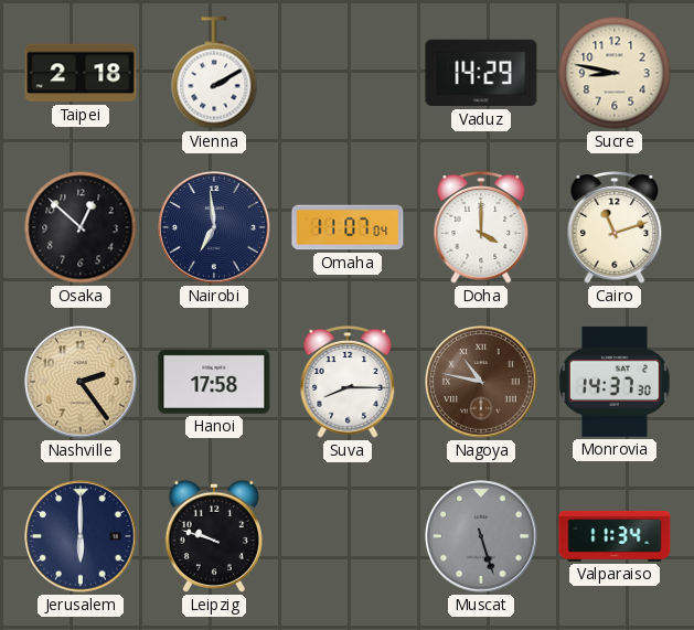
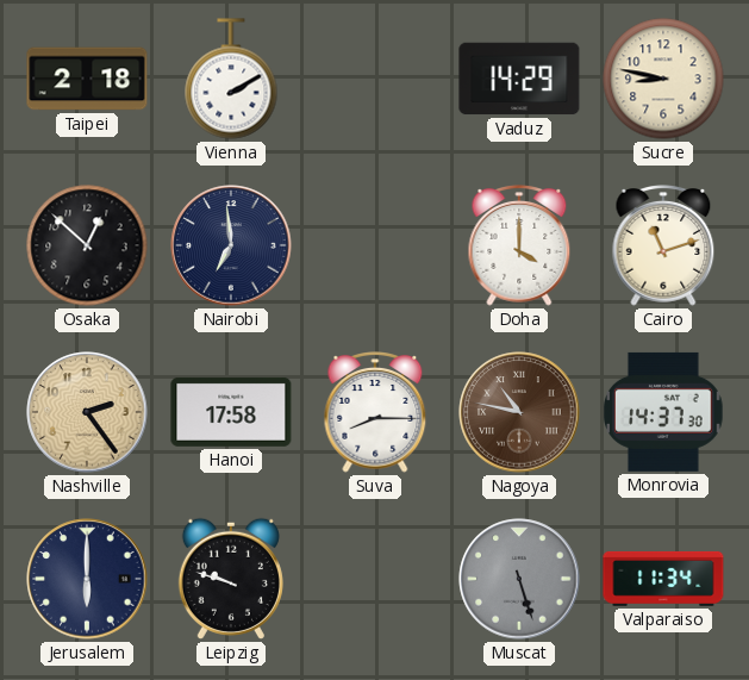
Omaha: 11:07 -> none (348, 227)
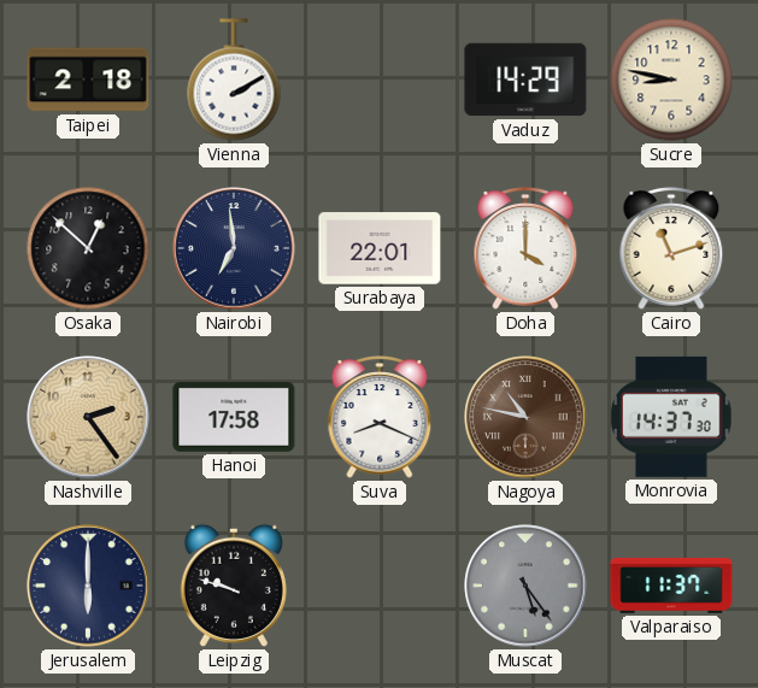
Surabaya: none -> 22:01 (380, 248)
Suva: 8:15 -> 8:19 (380, 418)
Muscat: 5:27 -> 5:24 (525, 586)
Valparaiso: 11:34 -> 11:37 (671, 586)
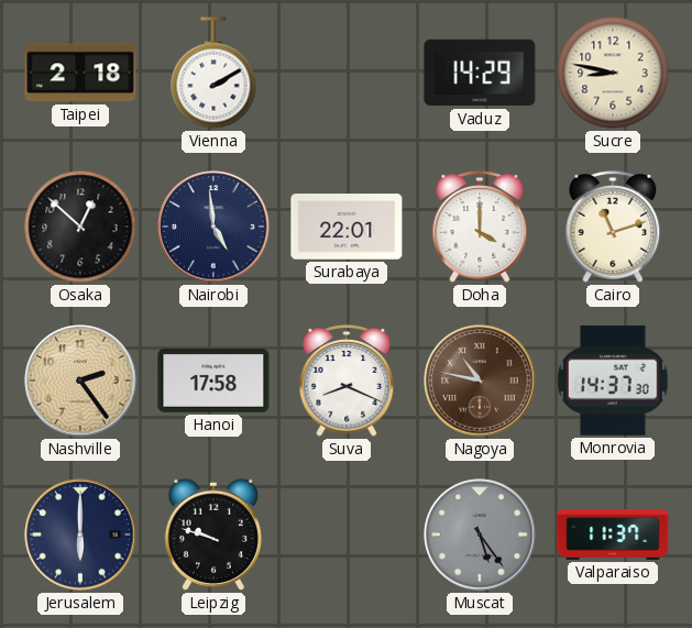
Nairobi: 6:59 -> 4:59 (213, 227)
